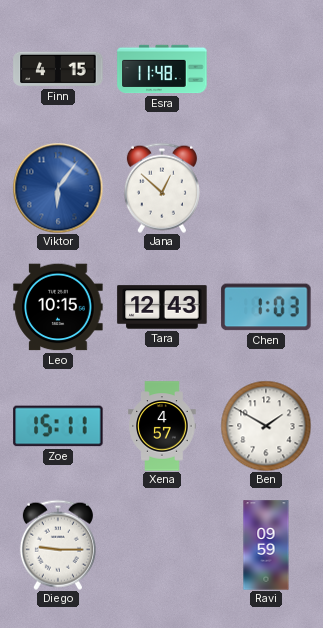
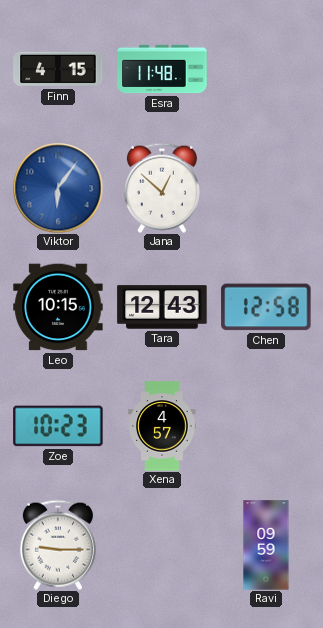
Chen: 1:03 -> 12:58 (266, 307)
Zoe: 15:11 -> 10:23 (58, 426)
Ben: 1:50 -> none (266, 426)
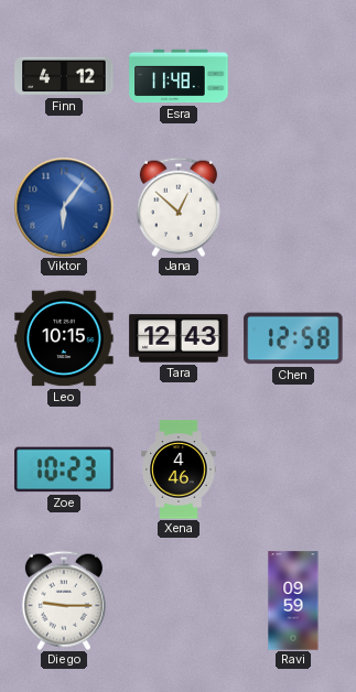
Finn: 4:15 -> 4:12 (64, 76)
Xena: 4:57 -> 4:46 (179, 469)
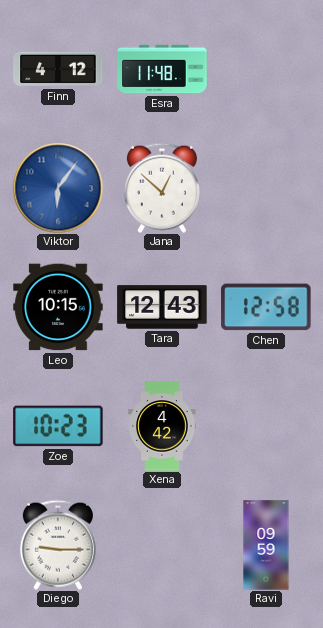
Xena: 4:46 -> 4:42 (162, 426)
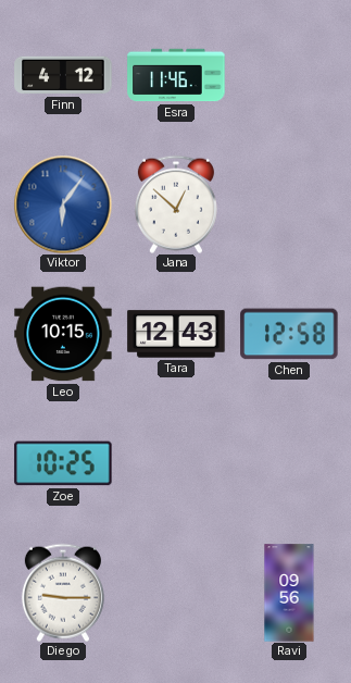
Esra: 11:48 -> 11:46 (176, 75)
Zoe: 10:23 -> 10:25 (63, 463)
Xena: 4:42 -> none (162, 426)
Ravi: 09:59 -> 09:56 (289, 593)
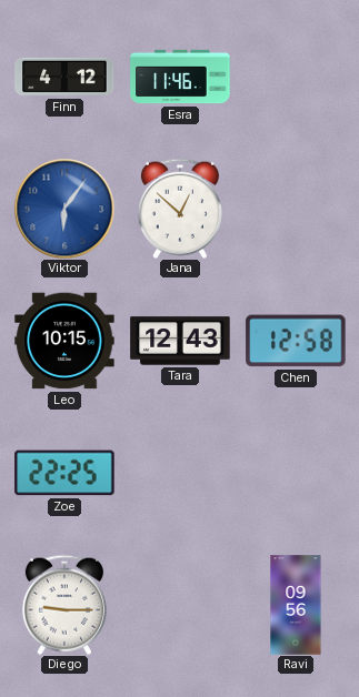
Zoe: 10:25 -> 22:25 (64, 473)
